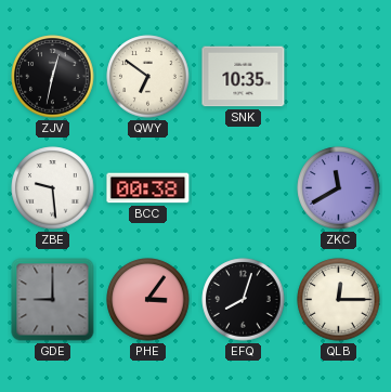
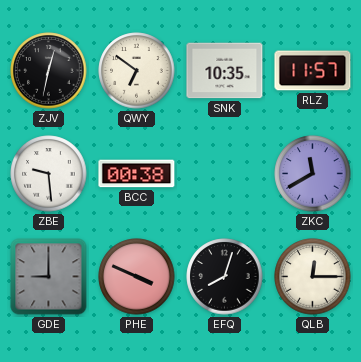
RLZ: none -> 11:57 (313, 71)
PHE: 3:06 -> 3:49 (137, 277)
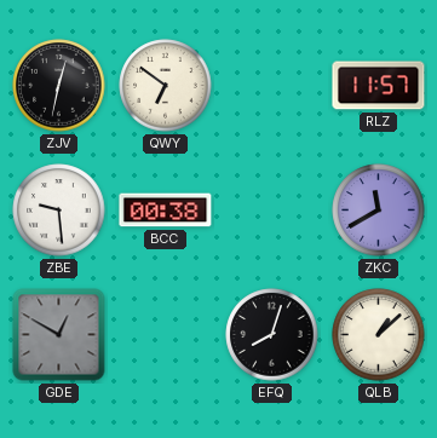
SNK: 10:35 -> none (225, 71)
GDE: 9:00 -> 12:50 (59, 335)
PHE: 3:49 -> none (137, 277)
QLB: 12:15 -> 1:08 (379, 335)
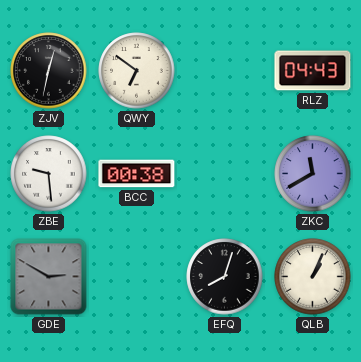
RLZ: 11:57 -> 04:43 (313, 71)
GDE: 12:50 -> 2:50 (49, 277)
QLB: 1:08 -> 1:04 (313, 277)
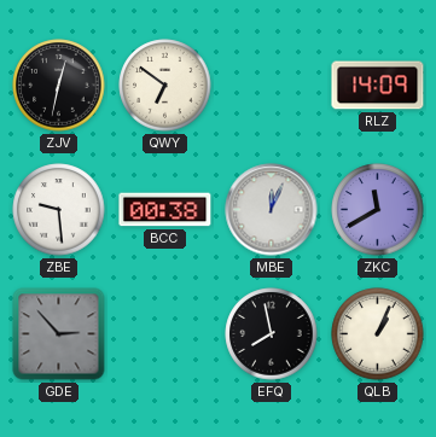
RLZ: 04:43 -> 14:09 (378, 86)
MBE: none -> 12:04 (272, 210)
GDE: 2:50 -> 2:53 (59, 334)
EFQ: 8:03 -> 7:58 (272, 334)
